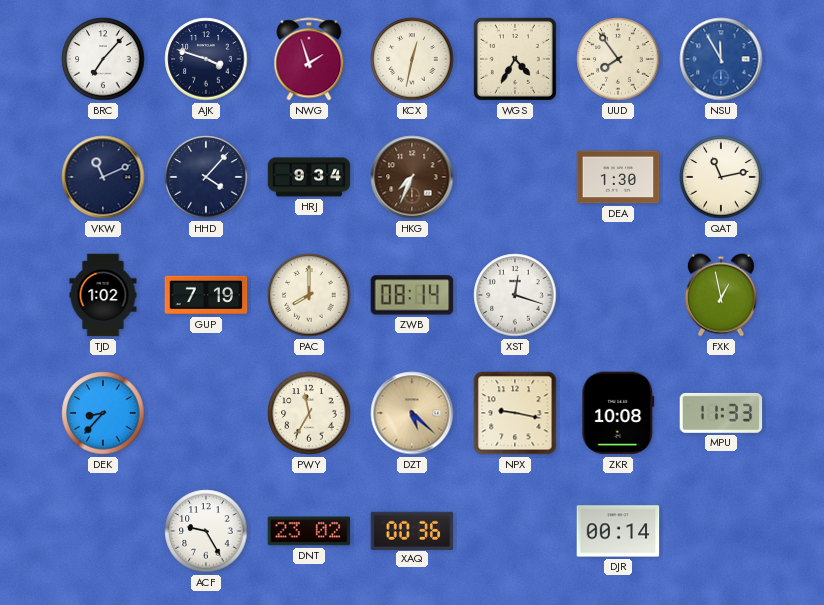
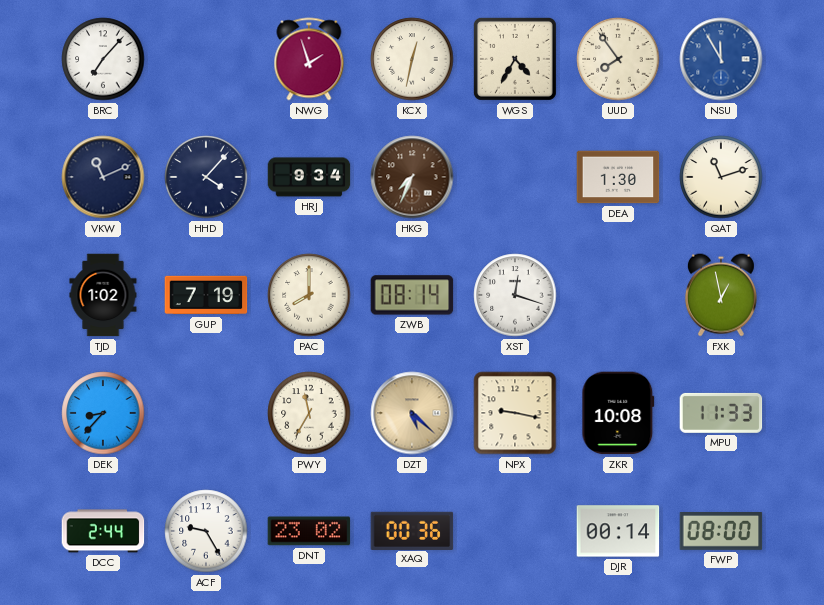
AJK: 3:48 -> none (206, 59)
QAT: 11:13 -> 11:12 (721, 177)
DCC: none -> 2:44 (103, 531)
FWP: none -> 08:00 (721, 532)
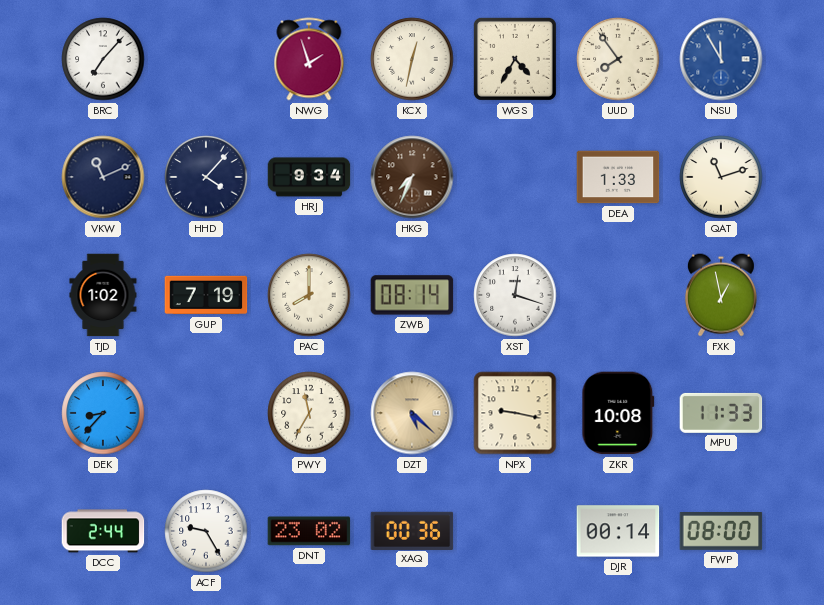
DEA: 1:30 -> 1:33 (618, 177)
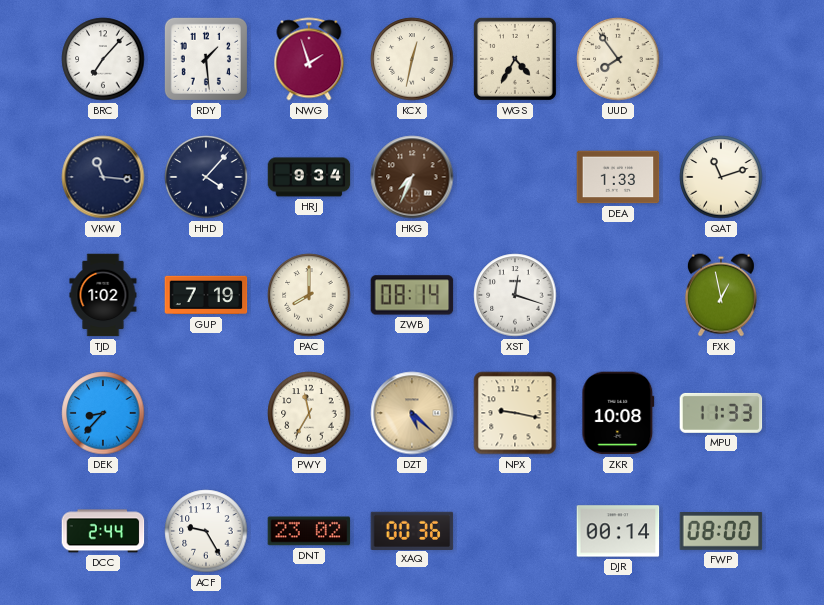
RDY: none -> 1:29 (206, 59)
NSU: 11:55 -> none (721, 59)
VKW: 11:11 -> 11:16 (103, 177)
